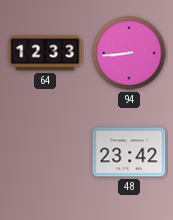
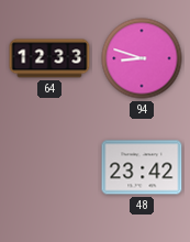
94: 8:44 -> 8:48 (142, 58)
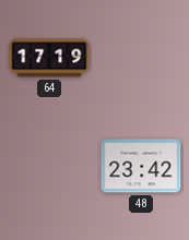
64: 12:33 -> 17:19 (49, 58)
94: 8:48 -> none (142, 58)
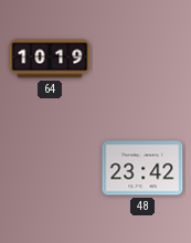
64: 17:19 -> 10:19 (50, 59)
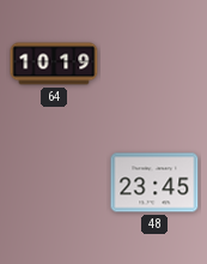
48: 23:42 -> 23:45 (154, 182)
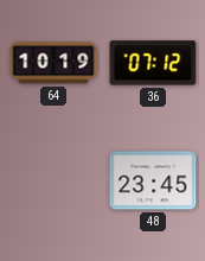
36: none -> 07:12 (153, 63)
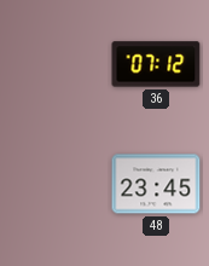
64: 10:19 -> none (53, 63)
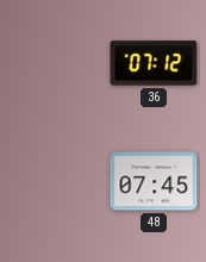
48: 23:45 -> 07:45 (154, 181)
